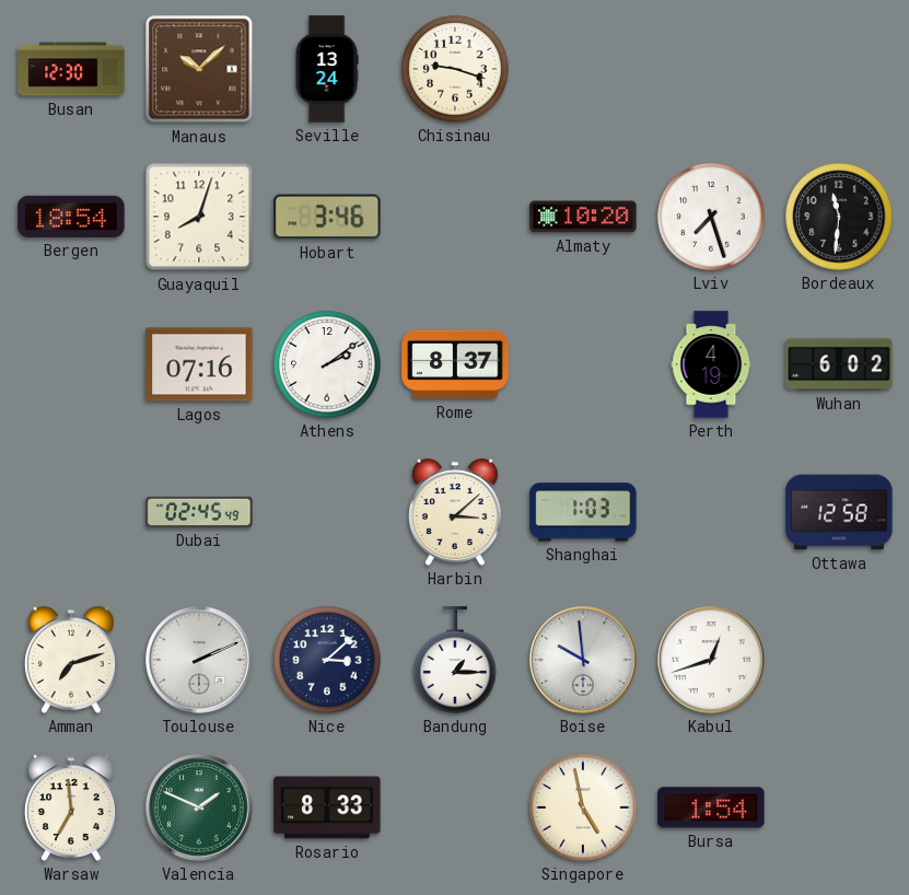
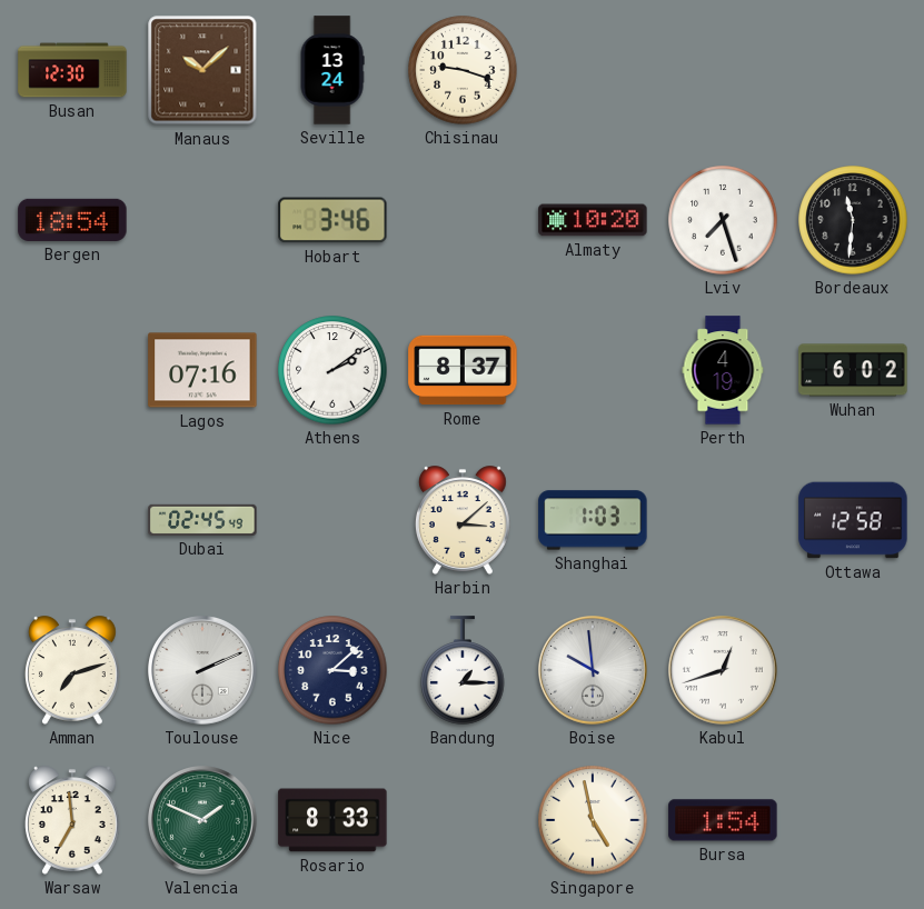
Guayaquil: 8:03 -> none (199, 217)
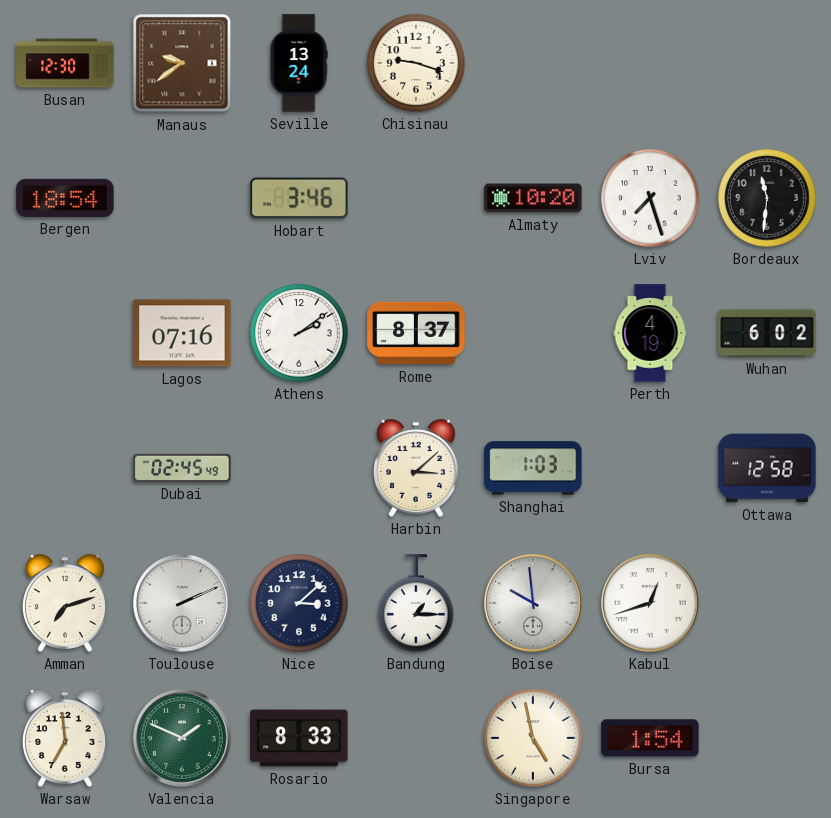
Manaus: 10:08 -> 9:39 (182, 63)
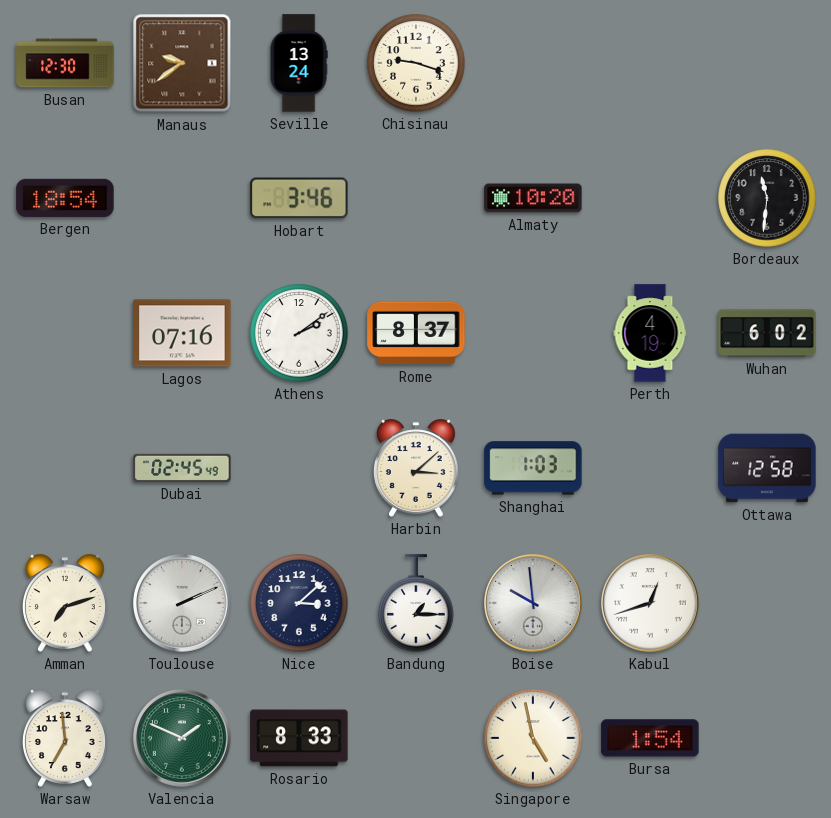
Lviv: 7:27 -> none (650, 198)
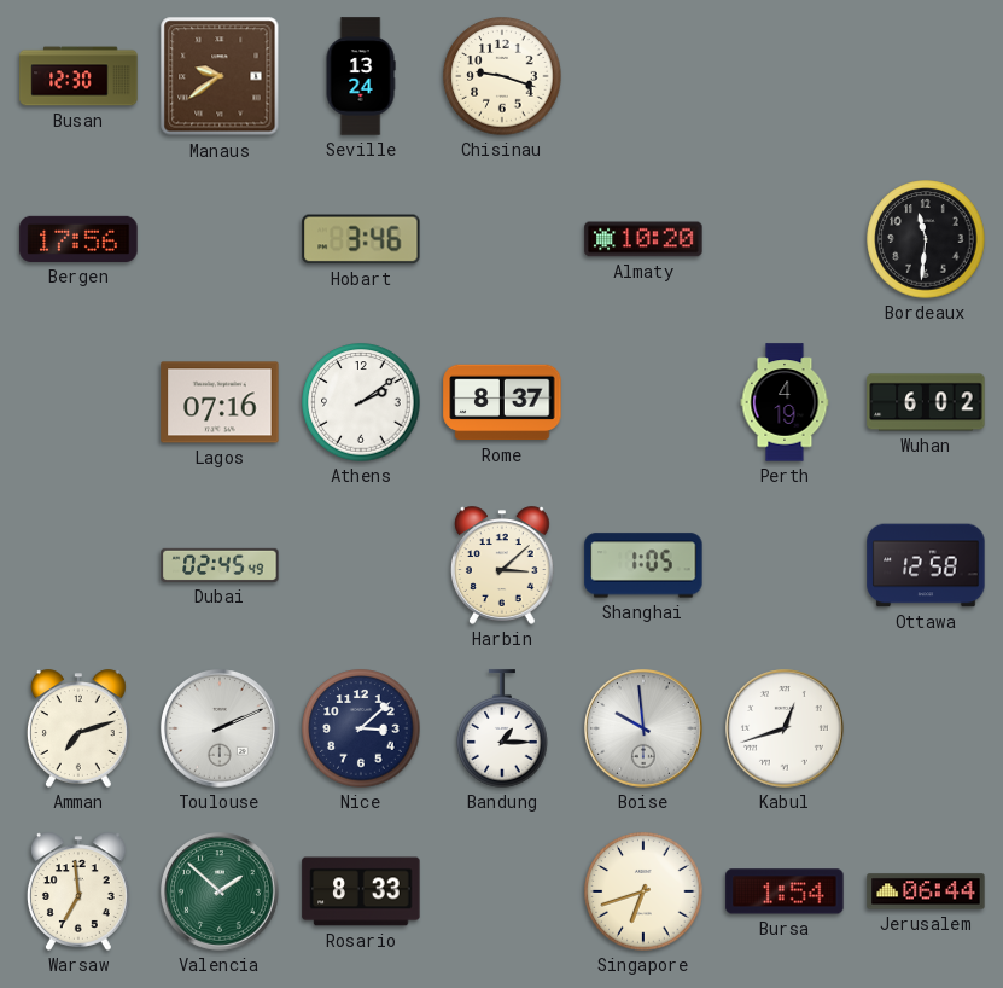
Bergen: 18:54 -> 17:56 (78, 239)
Shanghai: 1:03 -> 1:05 (643, 565)
Valencia: 1:49 -> 1:52 (221, 893)
Singapore: 4:58 -> 6:42 (643, 891)
Jerusalem: none -> 06:44 (926, 891)
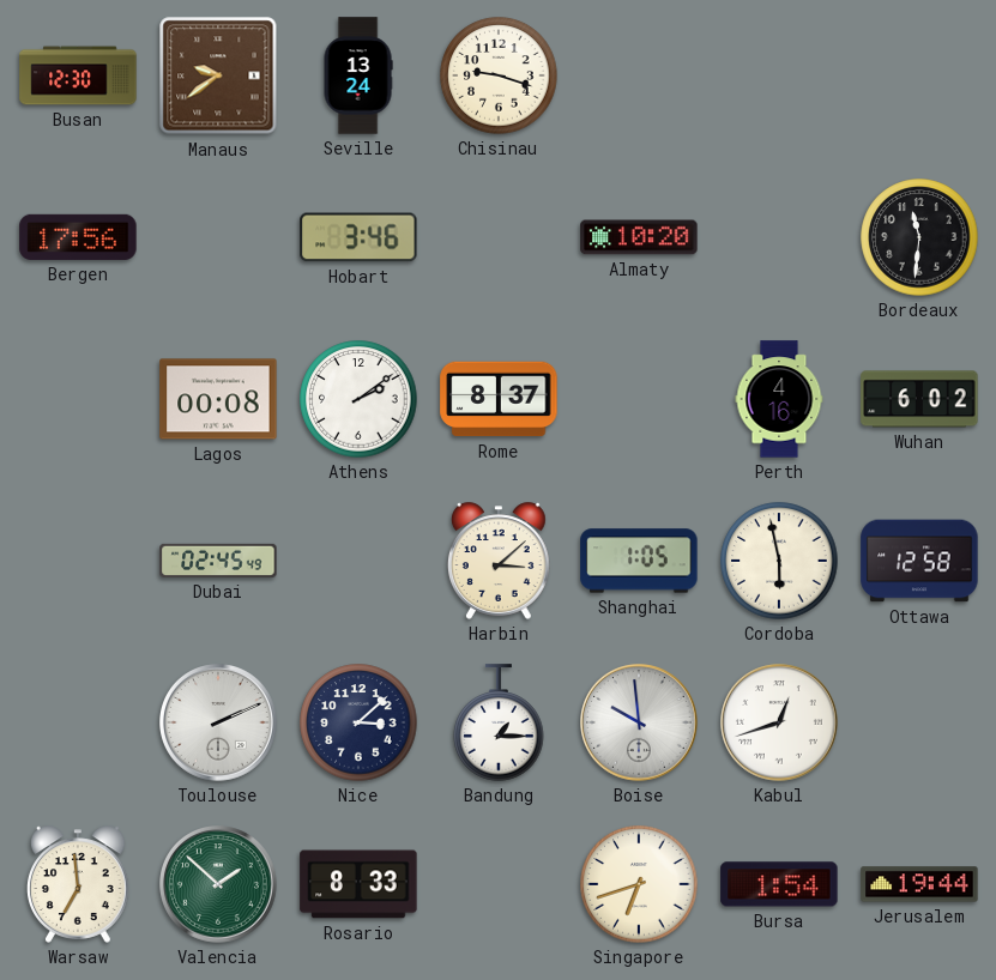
Lagos: 07:16 -> 00:08 (218, 399)
Perth: 4:19 -> 4:16 (779, 399)
Cordoba: none -> 5:58 (779, 561)
Amman: 7:12 -> none (78, 728)
Jerusalem: 06:44 -> 19:44 (919, 884)
